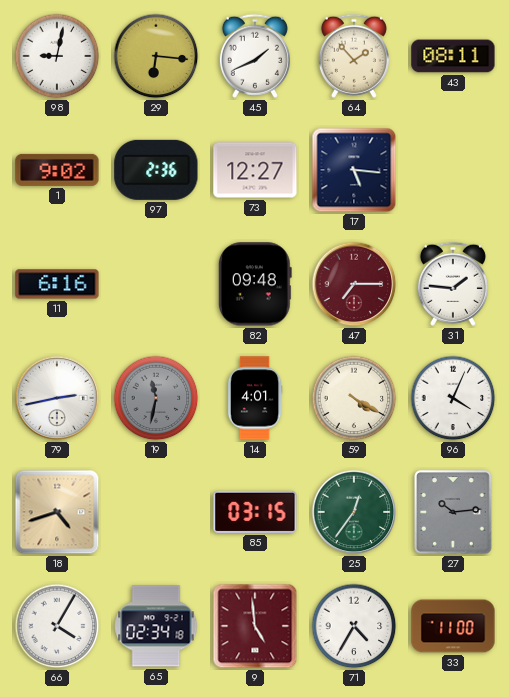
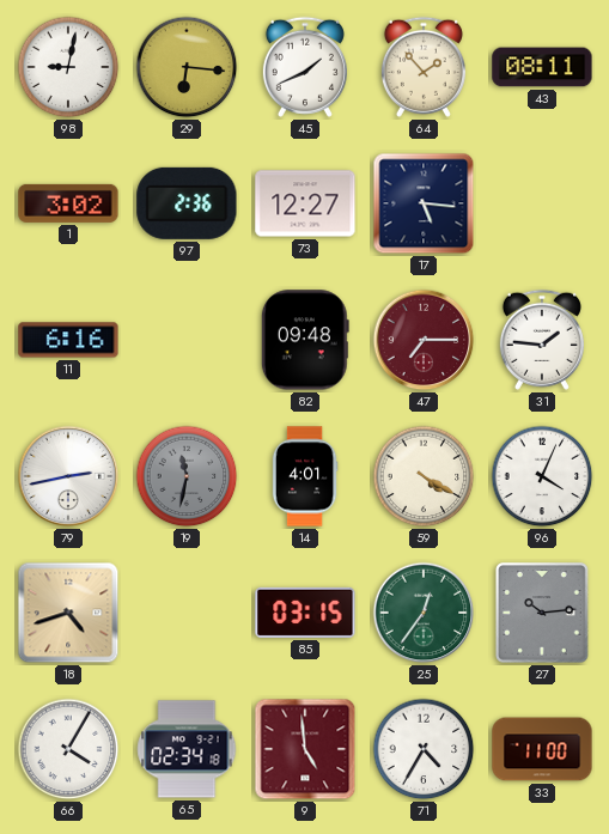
1: 9:02 -> 3:02 (68, 203)
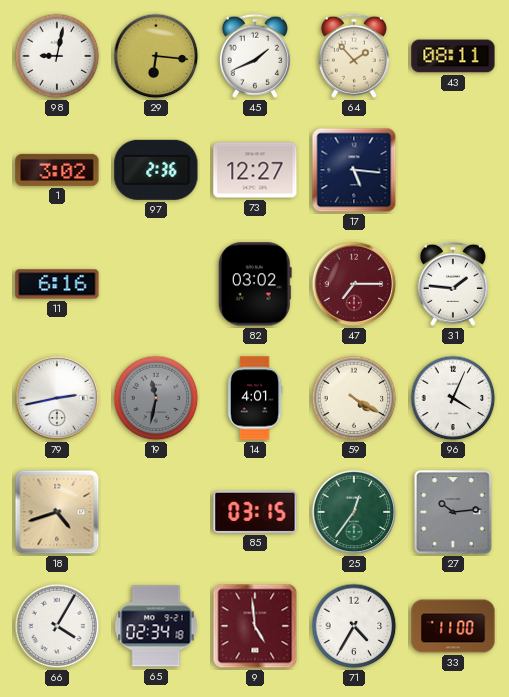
82: 09:48 -> 03:02 (255, 284)
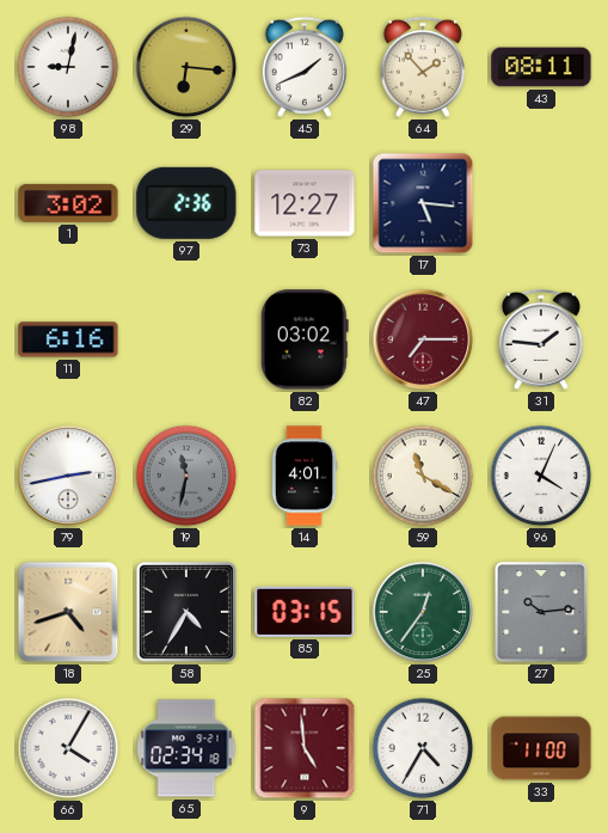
59: 4:20 -> 11:20 (423, 476)
58: none -> 4:35 (186, 612)
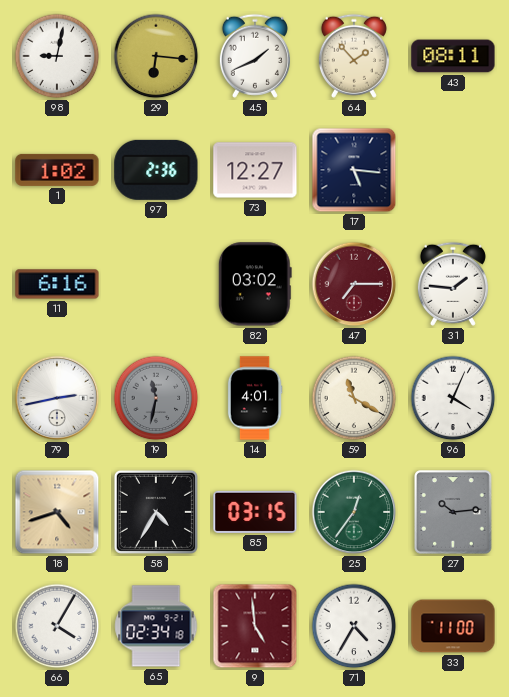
1: 3:02 -> 1:02 (57, 170)
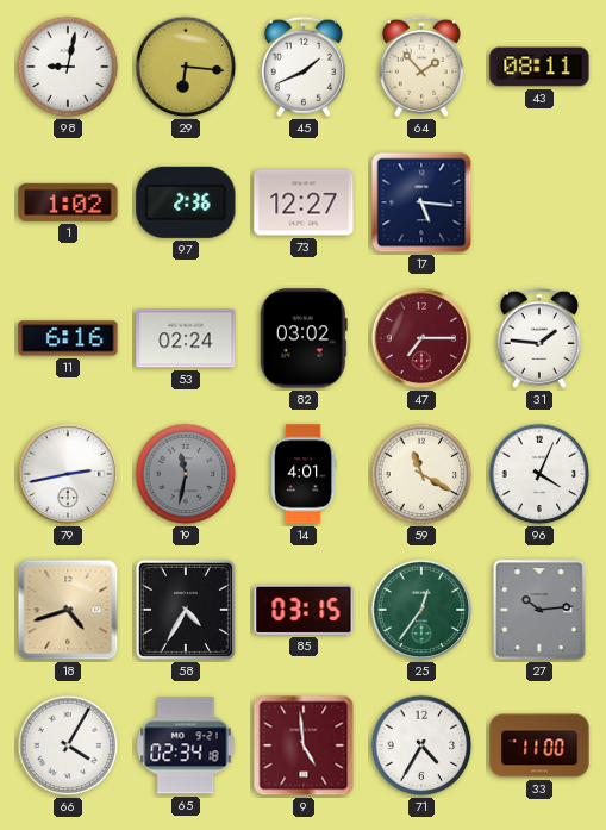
53: none -> 02:24 (186, 338)
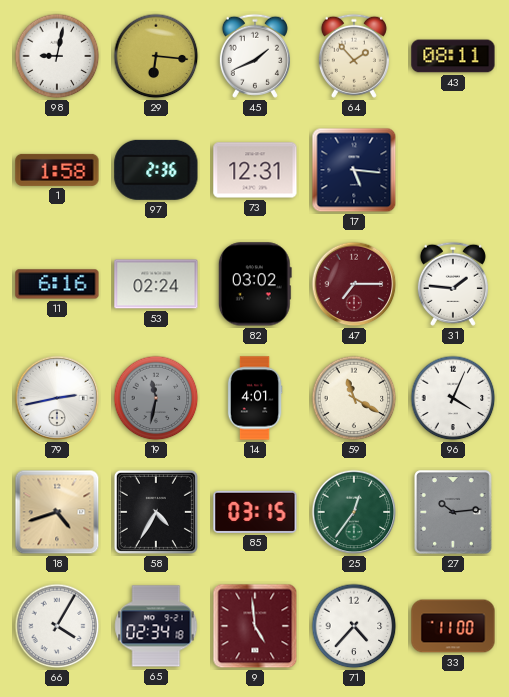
1: 1:02 -> 1:58 (57, 170)
73: 12:27 -> 12:31 (255, 170)
71: 4:35 -> 4:37 (354, 626)
